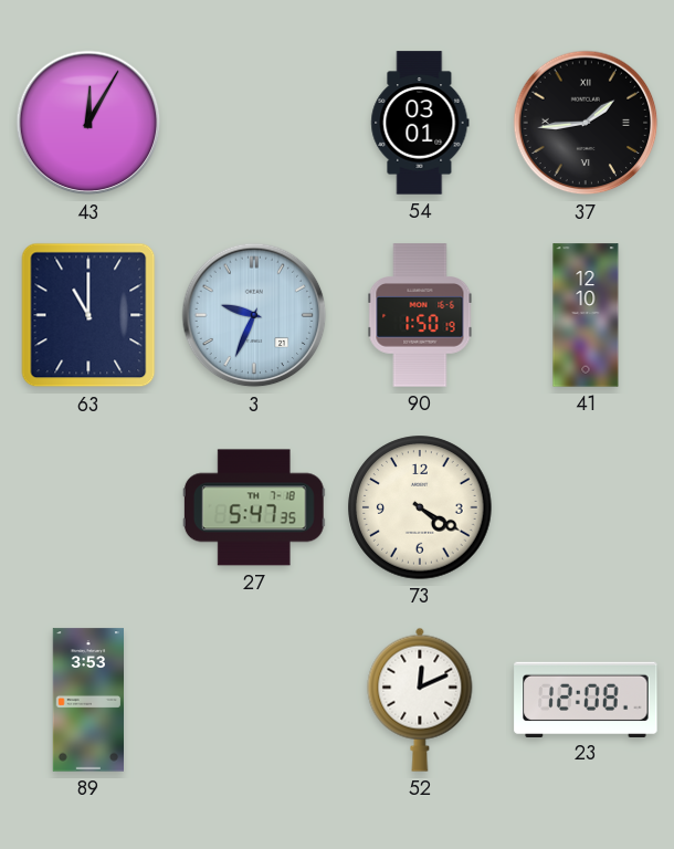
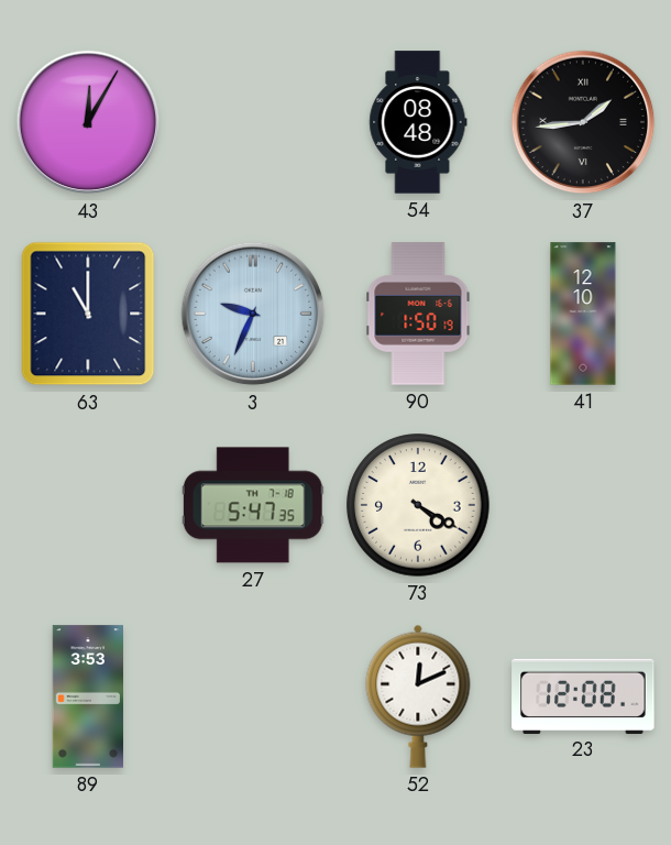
54: 03:01 -> 08:48 (418, 122)
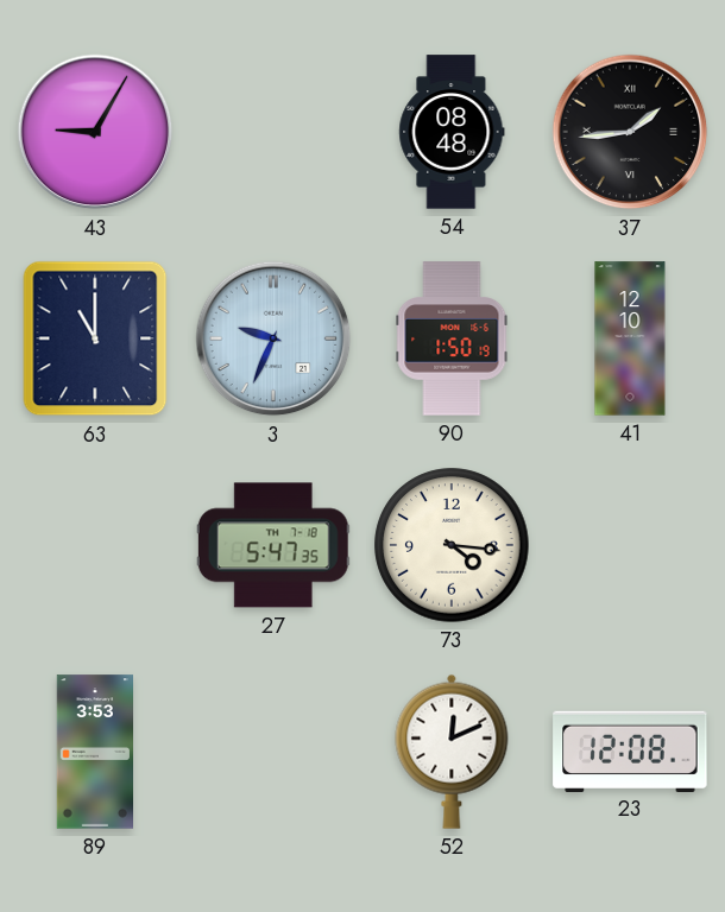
43: 12:05 -> 9:05 (95, 132)
73: 4:20 -> 4:16 (452, 545)
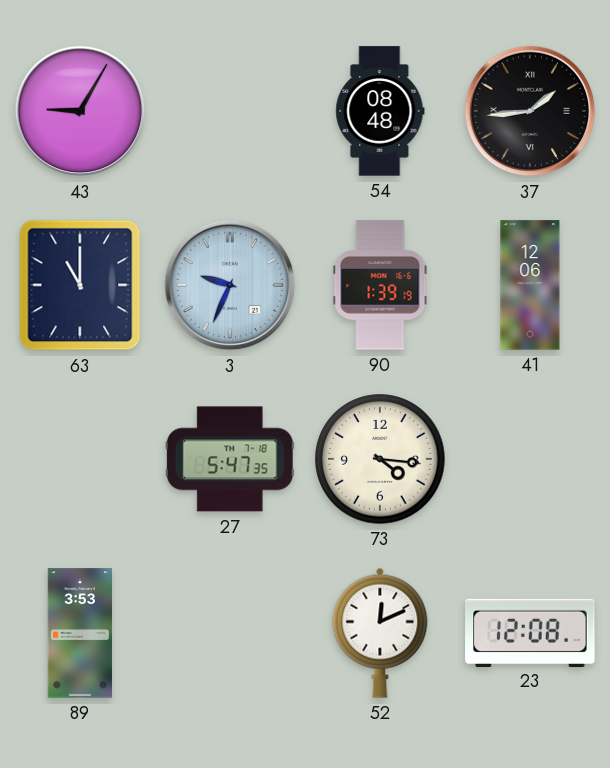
90: 1:50 -> 1:39 (380, 285)
41: 12:10 -> 12:06 (530, 285)
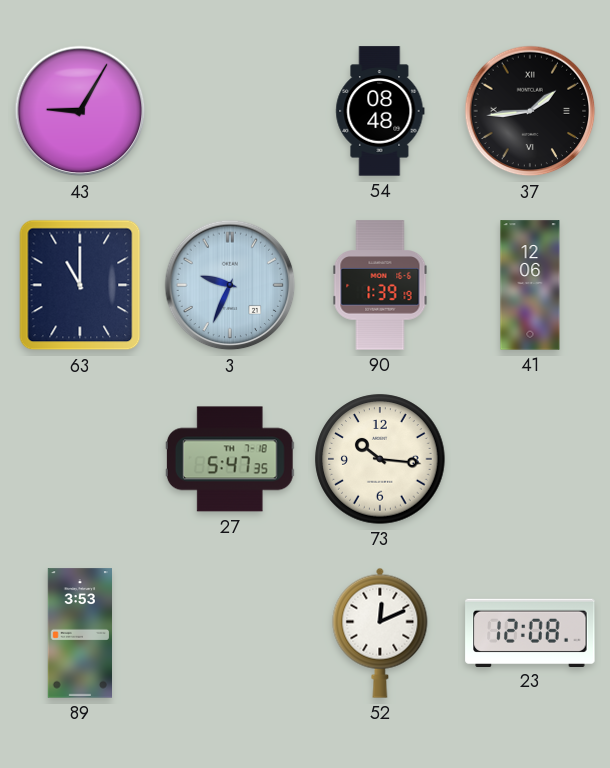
73: 4:16 -> 10:16 (380, 459)
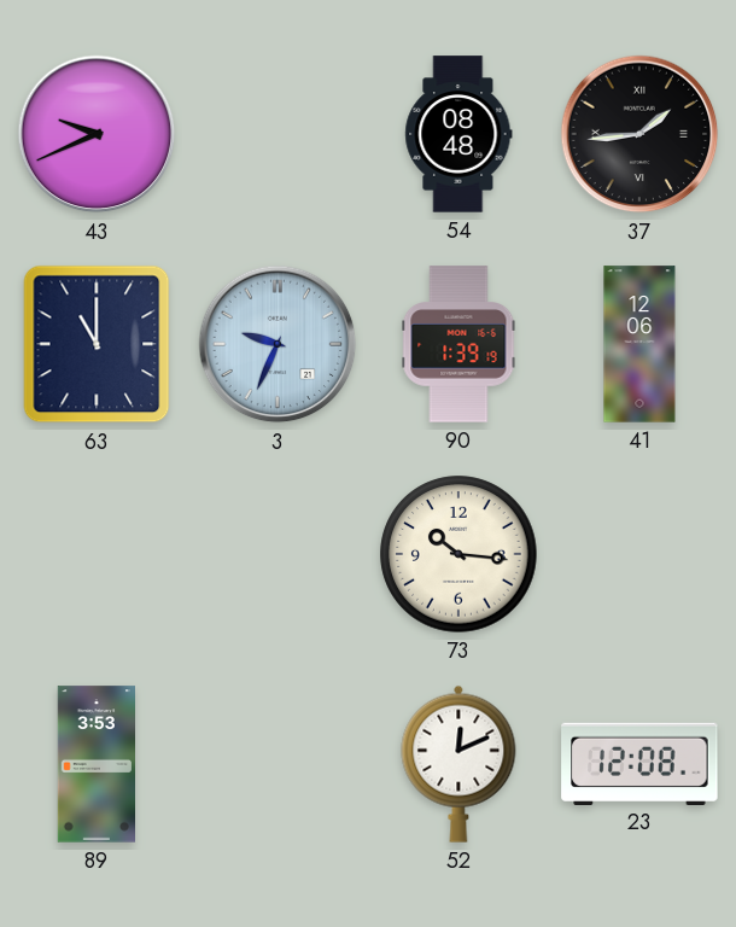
43: 9:05 -> 9:41 (97, 134)
27: 5:47 -> none (230, 459)
